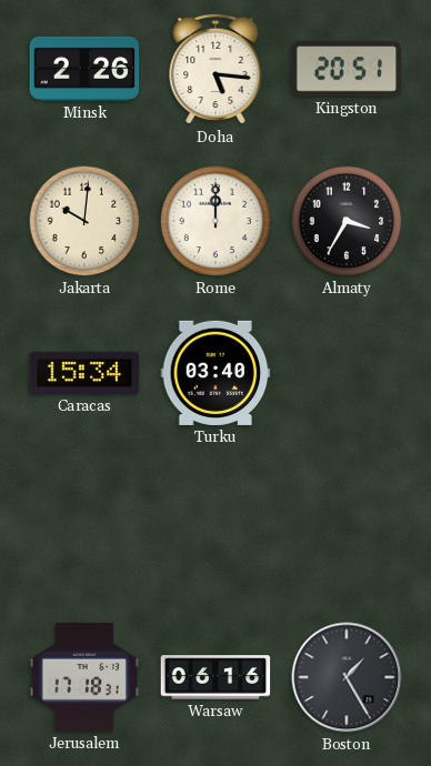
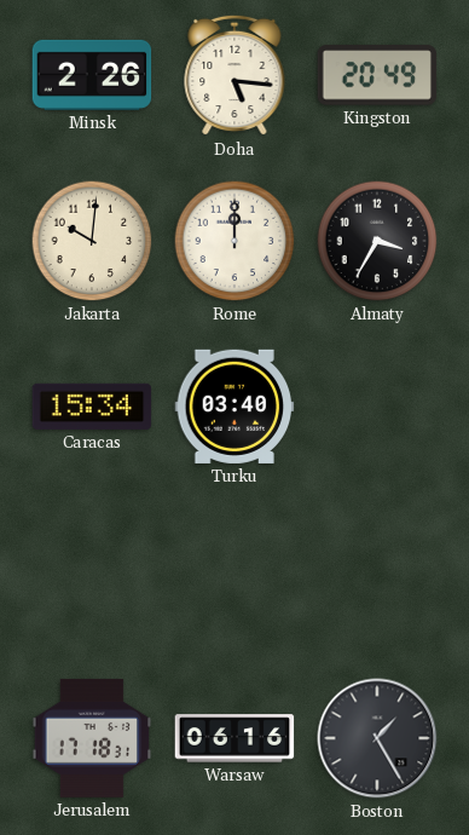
Kingston: 20:51 -> 20:49 (377, 75)
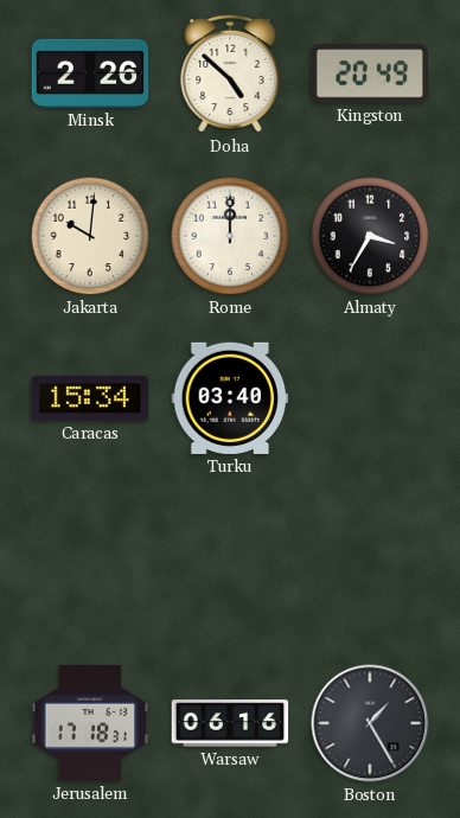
Doha: 5:16 -> 4:52 (230, 74)
